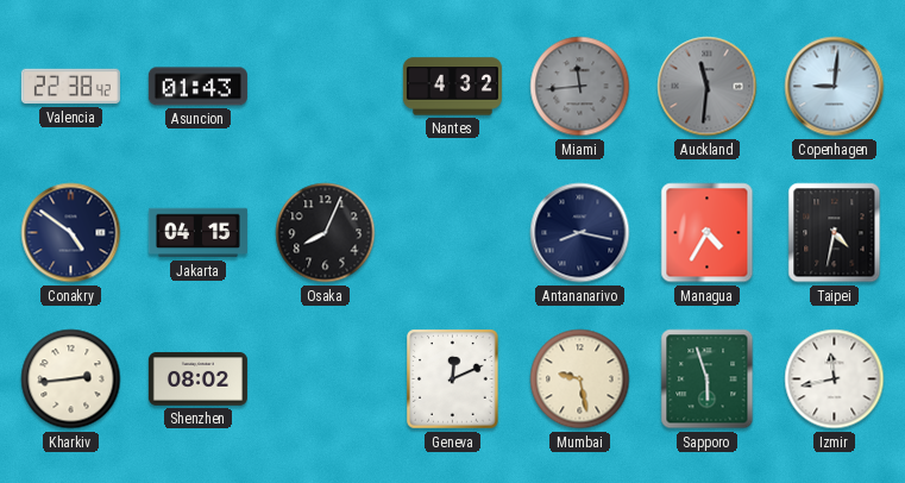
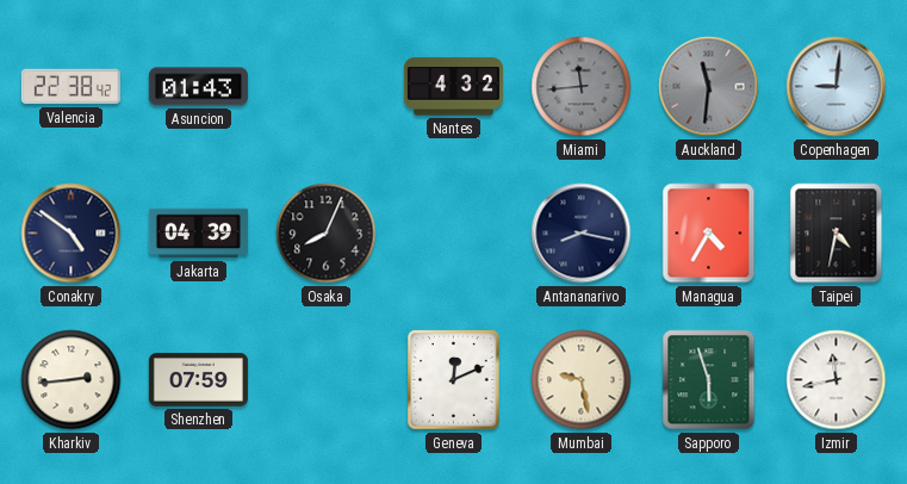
Jakarta: 04:15 -> 04:39 (198, 234)
Shenzhen: 08:02 -> 07:59 (198, 380)
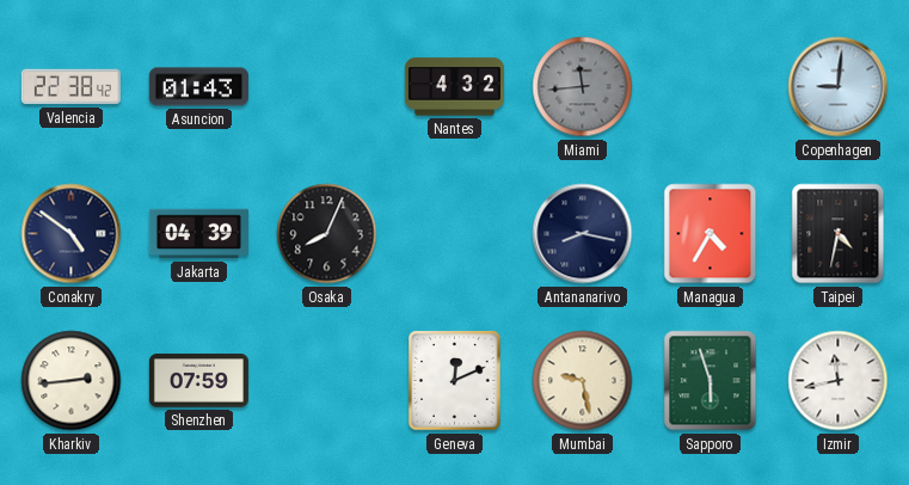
Auckland: 11:31 -> none (709, 87)
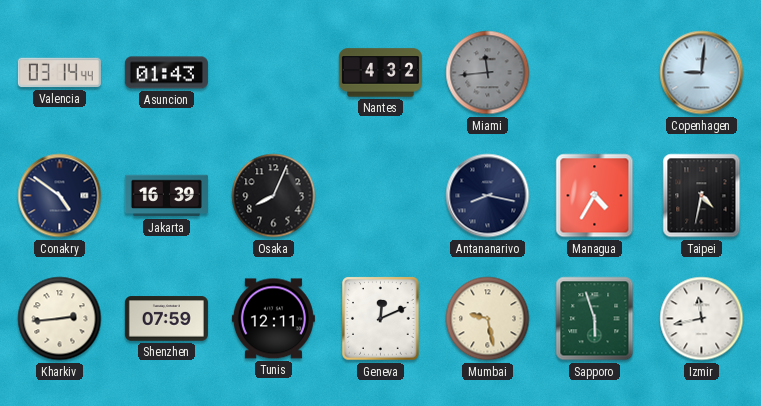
Valencia: 22:38 -> 03:14 (59, 73)
Jakarta: 04:39 -> 16:39 (166, 196)
Tunis: none -> 12:11 (273, 319)
